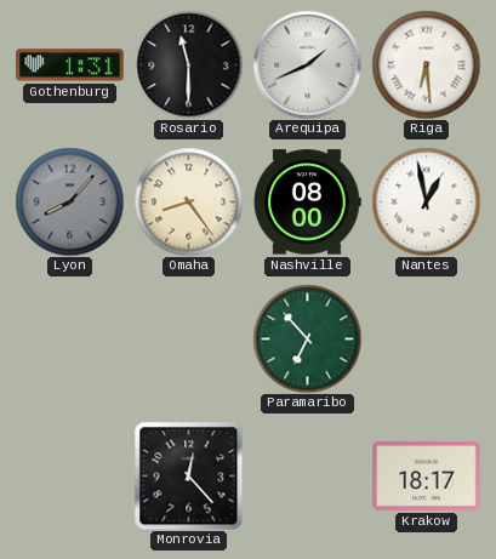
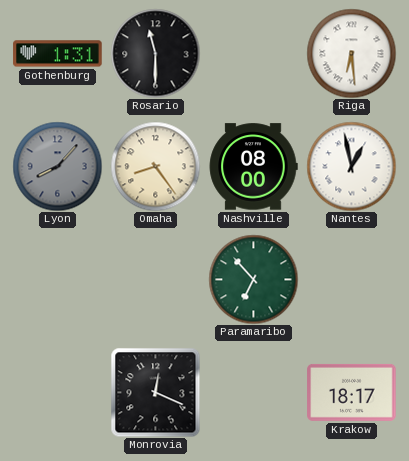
Arequipa: 1:41 -> none (307, 64)
Monrovia: 12:23 -> 12:19 (155, 392)
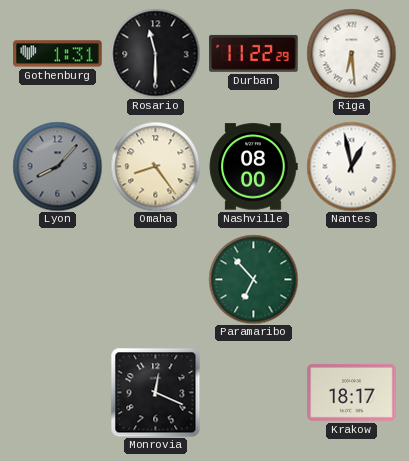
Durban: none -> 11:22 (254, 53)
